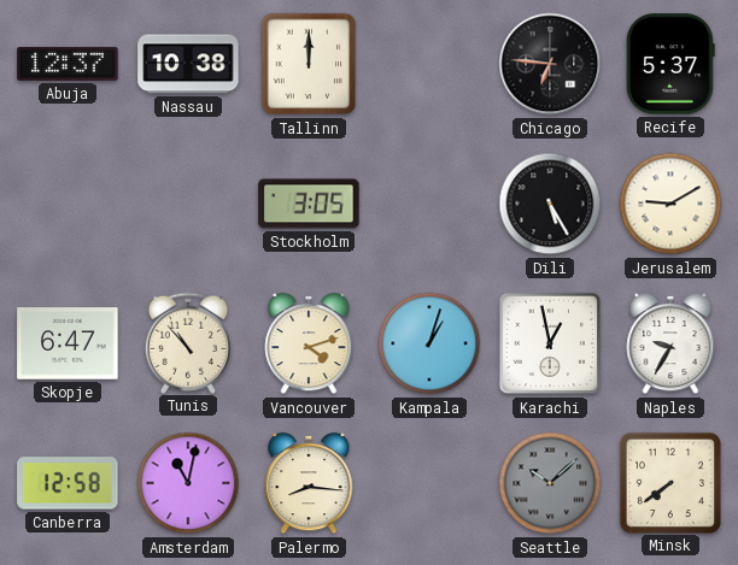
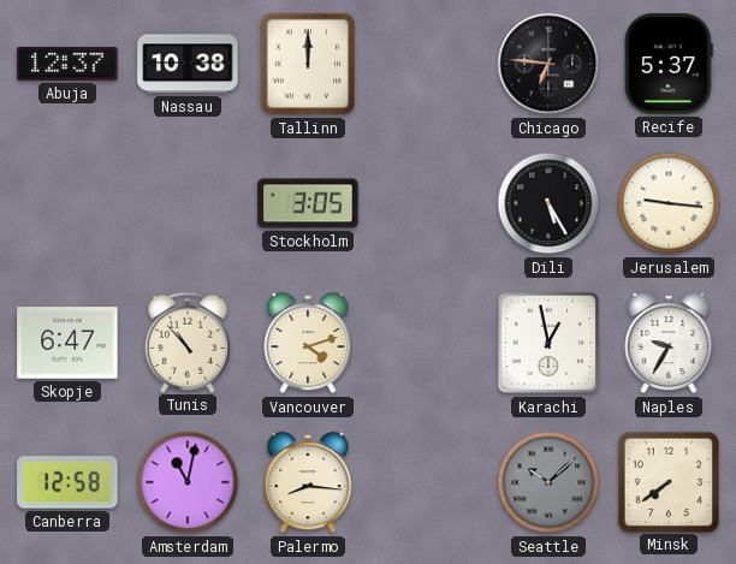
Jerusalem: 9:10 -> 9:16 (669, 203)
Kampala: 1:03 -> none (429, 343)
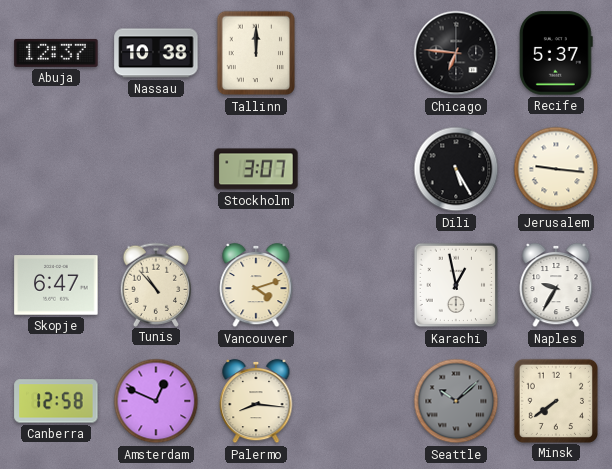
Stockholm: 3:05 -> 3:07 (256, 169)
Amsterdam: 11:02 -> 12:49 (156, 401)
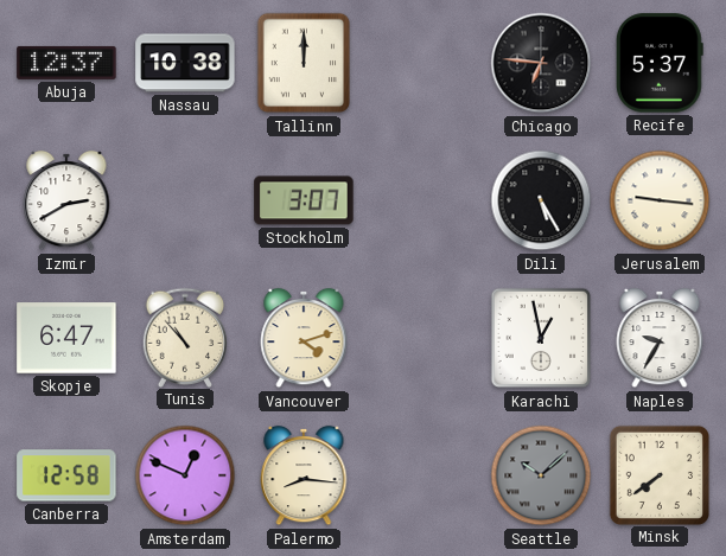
Izmir: none -> 2:40 (66, 200)
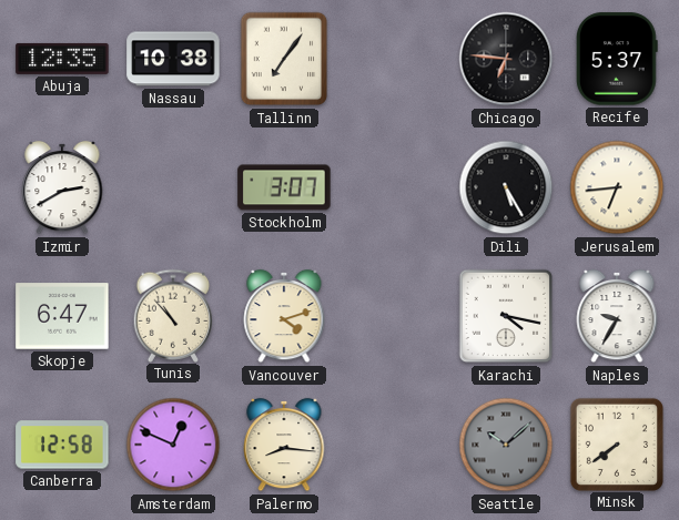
Abuja: 12:37 -> 12:35 (62, 59)
Tallinn: 12:00 -> 7:06 (284, 59)
Jerusalem: 9:16 -> 6:44 (617, 187)
Karachi: 12:58 -> 4:17 (506, 316)
